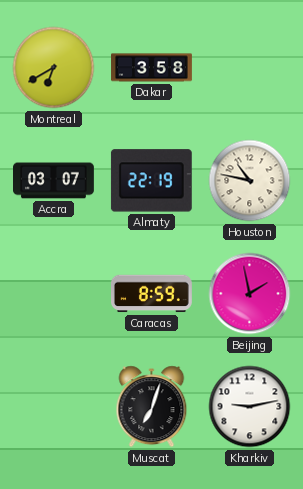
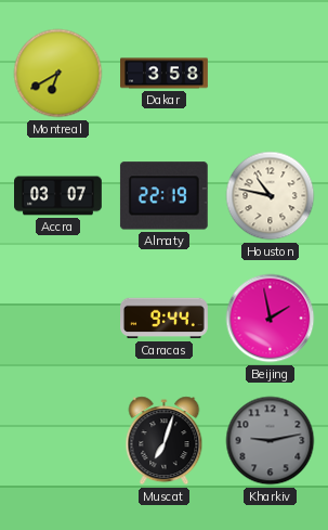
Caracas: 8:59 -> 9:44 (165, 319)
Kharkiv dial: white -> grey (271, 441)
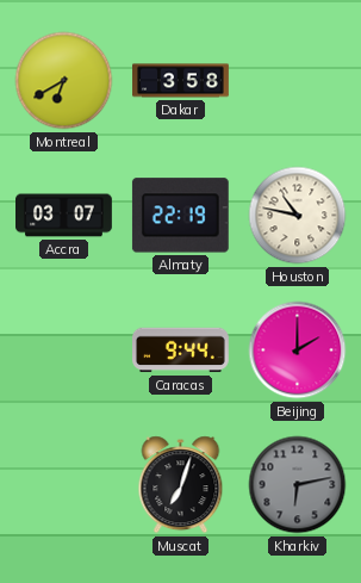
Beijing: 1:58 -> 2:00 (298, 351)
Kharkiv: 9:13 -> 6:13 (298, 485)
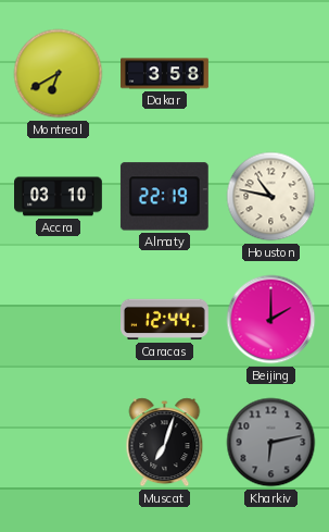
Accra: 03:07 -> 03:10 (59, 197)
Caracas: 9:44 -> 12:44 (165, 320)
